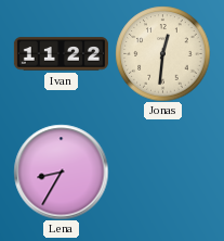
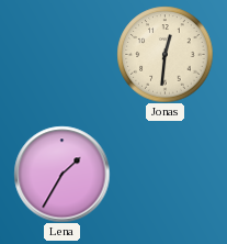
Ivan: 11:22 -> none (61, 54)
Lena: 8:35 -> 1:35 (61, 174)
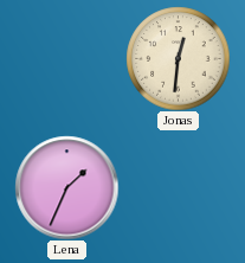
Lena: 1:35 -> 1:34 (66, 187)
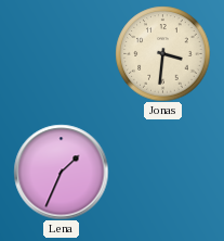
Jonas: 12:31 -> 3:31 (162, 53)
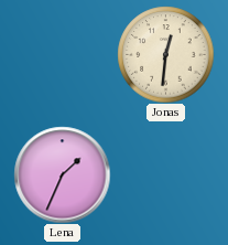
Jonas: 3:31 -> 12:31 (165, 54)
